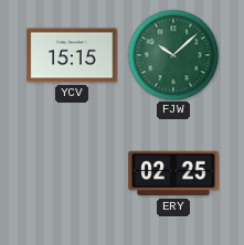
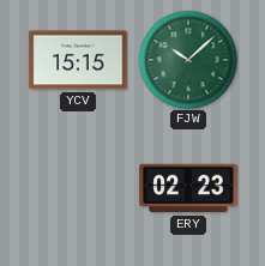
ERY: 02:25 -> 02:23 (188, 188)
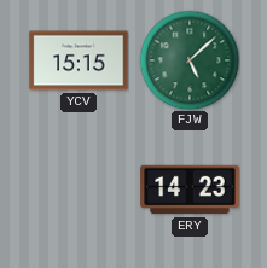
FJW: 10:08 -> 5:08 (190, 60)
ERY: 02:23 -> 14:23 (190, 190)
